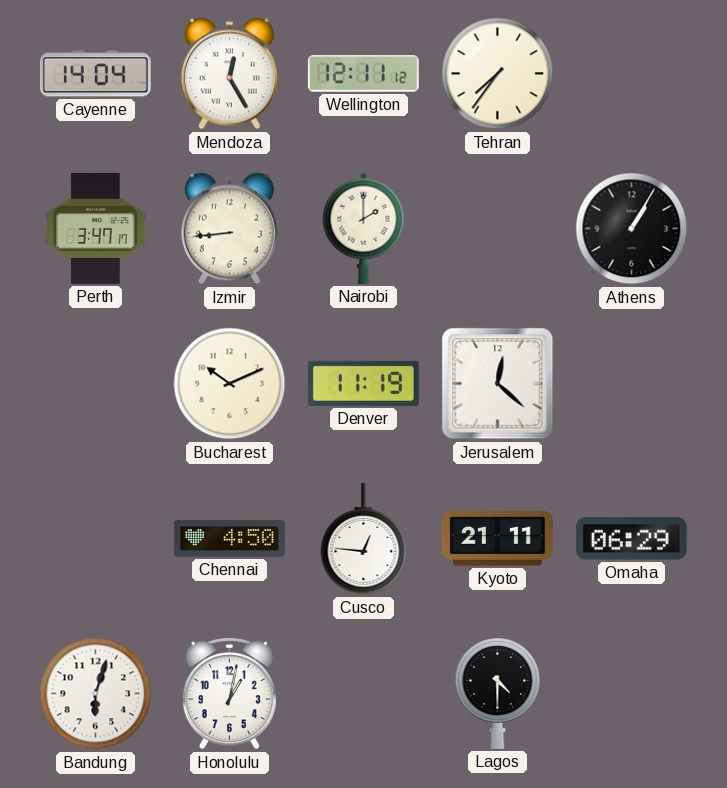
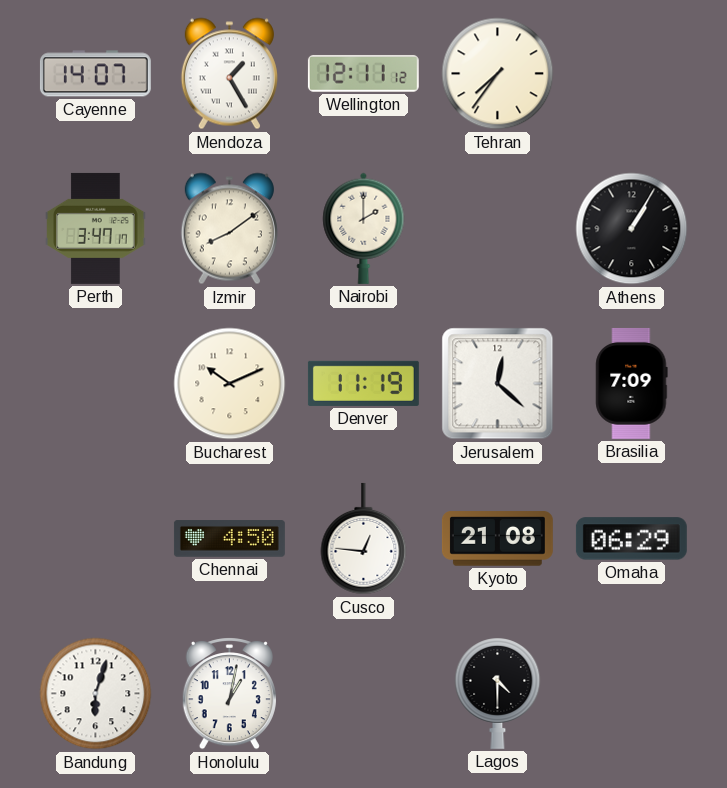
Cayenne: 14:04 -> 14:07 (95, 74)
Mendoza: 12:25 -> 1:25 (229, 74)
Izmir: 8:44 -> 8:09 (229, 229)
Brasilia: none -> 7:09 (632, 383)
Kyoto: 21:11 -> 21:08 (497, 539)
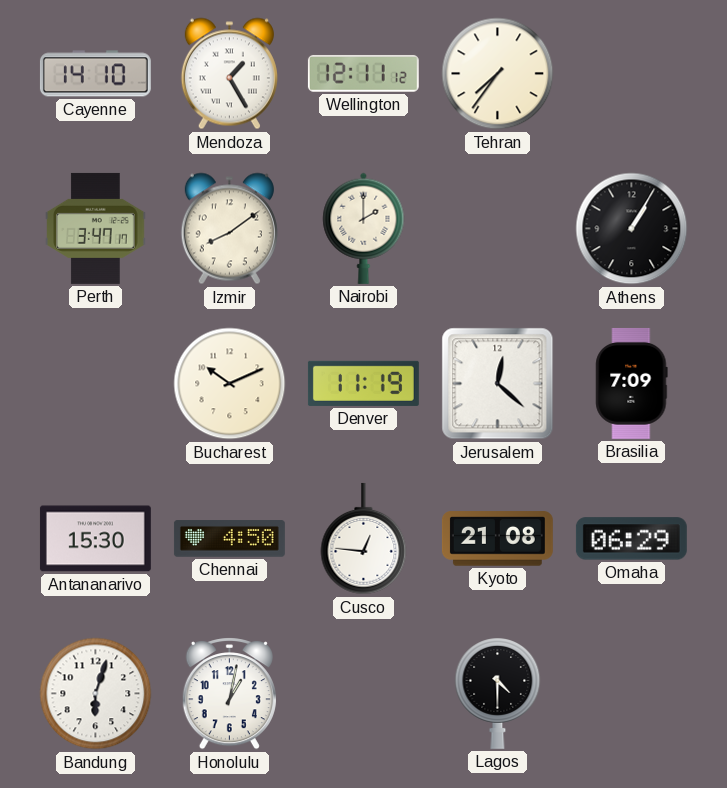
Cayenne: 14:07 -> 14:10 (95, 74)
Antananarivo: none -> 15:30 (95, 539)
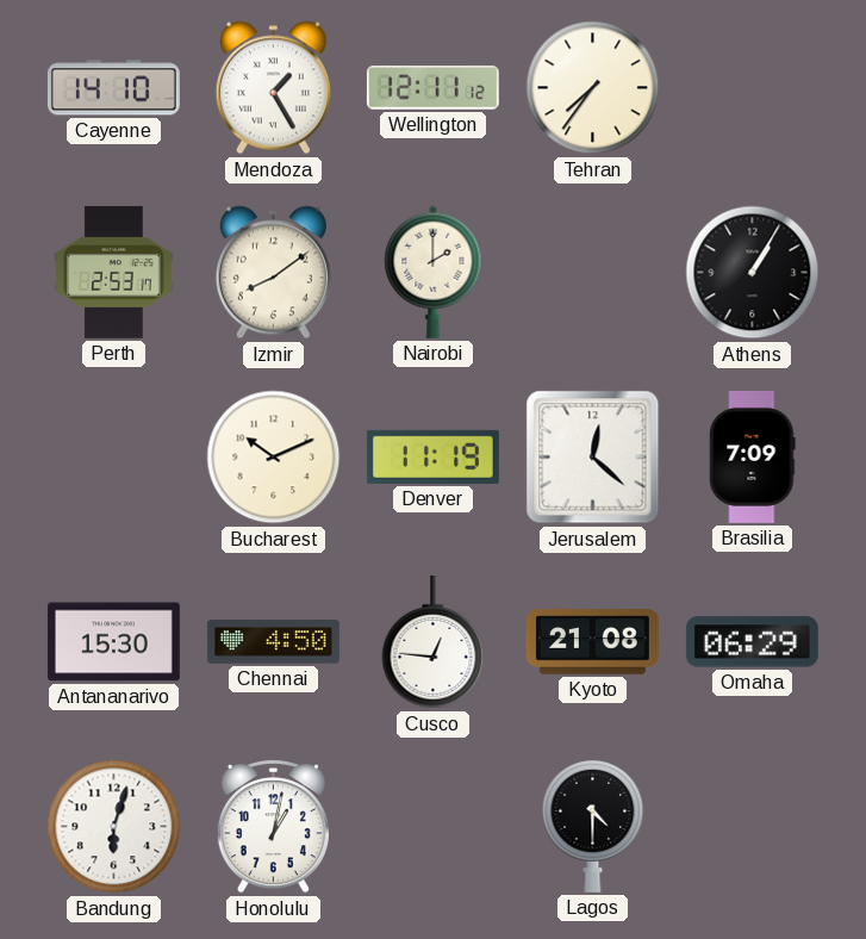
Perth: 3:47 -> 2:53 (114, 272)
